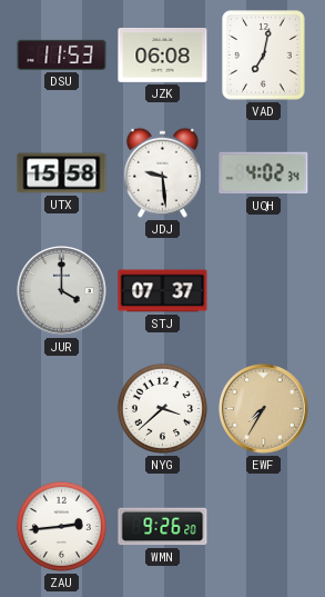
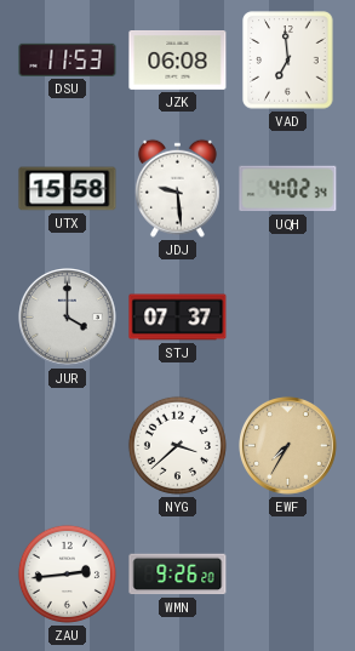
VAD: 7:02 -> 6:59 (288, 61)
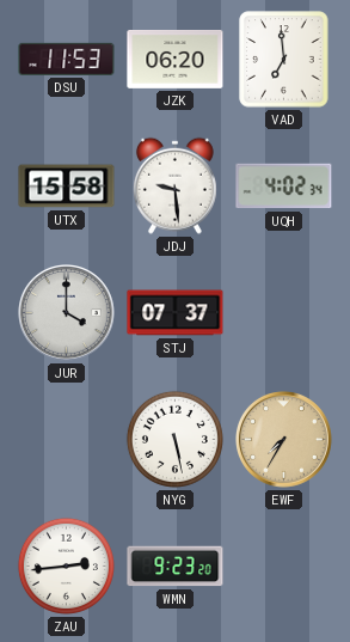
JZK: 06:08 -> 06:20 (176, 60)
NYG: 3:38 -> 5:28 (174, 439)
WMN: 9:26 -> 9:23 (176, 567)
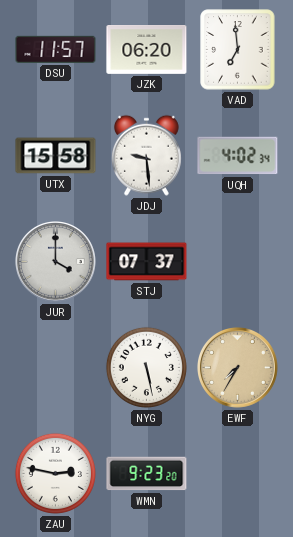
DSU: 11:53 -> 11:57 (56, 49)
ZAU: 2:44 -> 2:47 (55, 473)
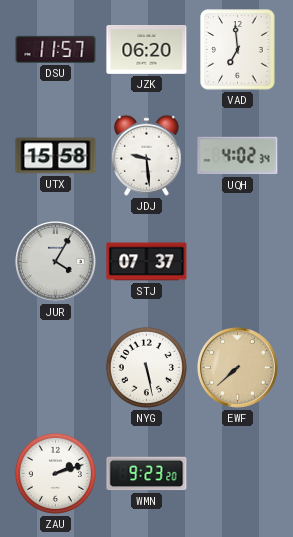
JUR: 4:00 -> 4:05 (56, 262)
EWF: 7:35 -> 7:38 (238, 368)
ZAU: 2:47 -> 2:12 (55, 473)
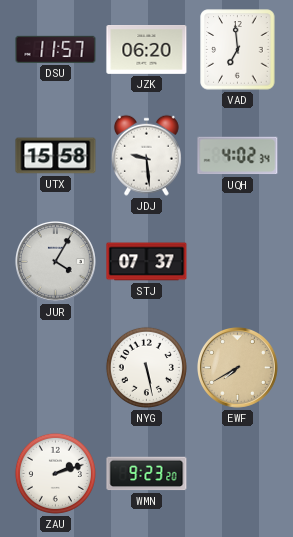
EWF: 7:38 -> 7:40 (238, 368)
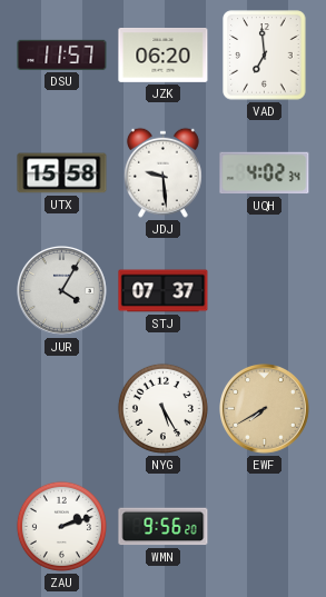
NYG: 5:28 -> 5:25 (162, 408)
WMN: 9:23 -> 9:56 (164, 527)
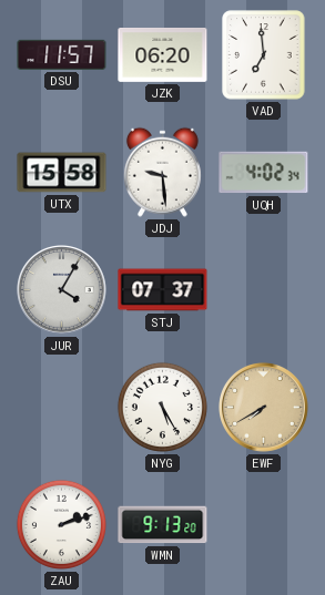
WMN: 9:56 -> 9:13 (163, 525)
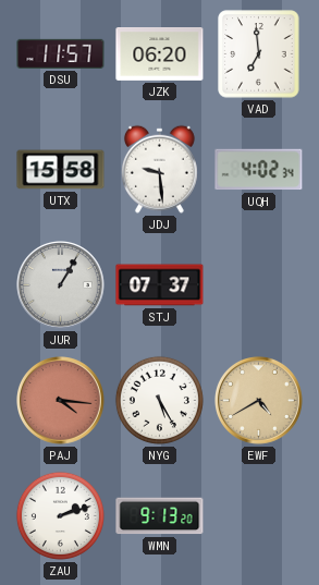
JUR: 4:05 -> 1:05 (61, 285)
PAJ: none -> 4:16 (61, 401)
EWF: 7:40 -> 4:40 (259, 401)
